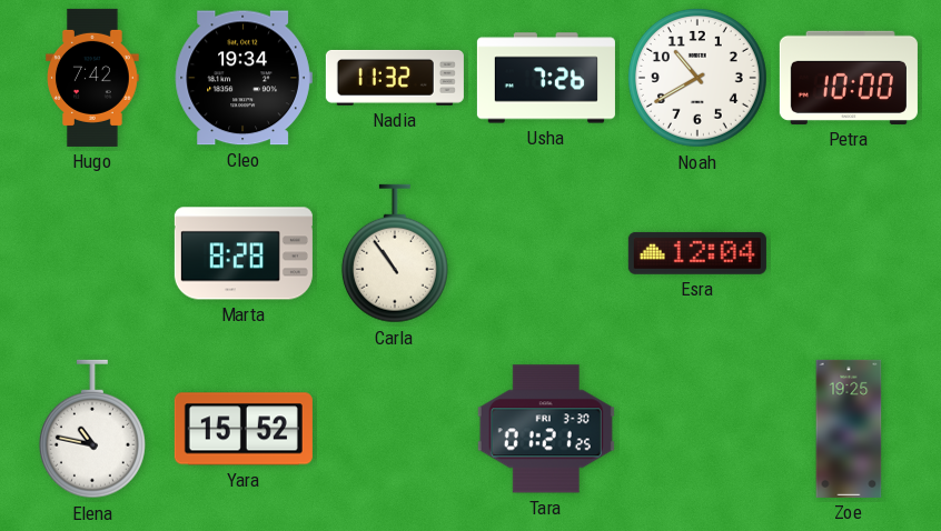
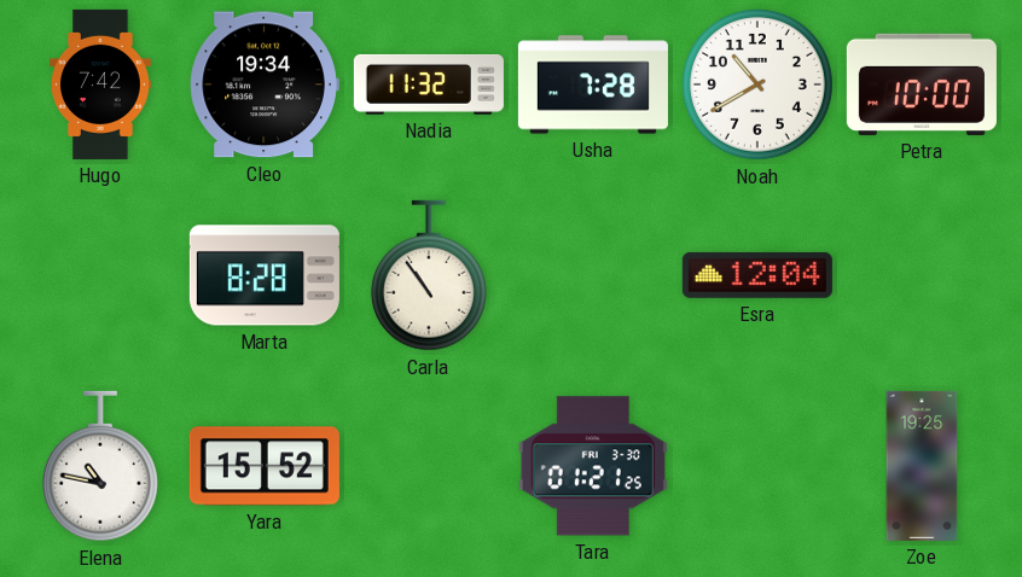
Usha: 7:26 -> 7:28 (593, 84)
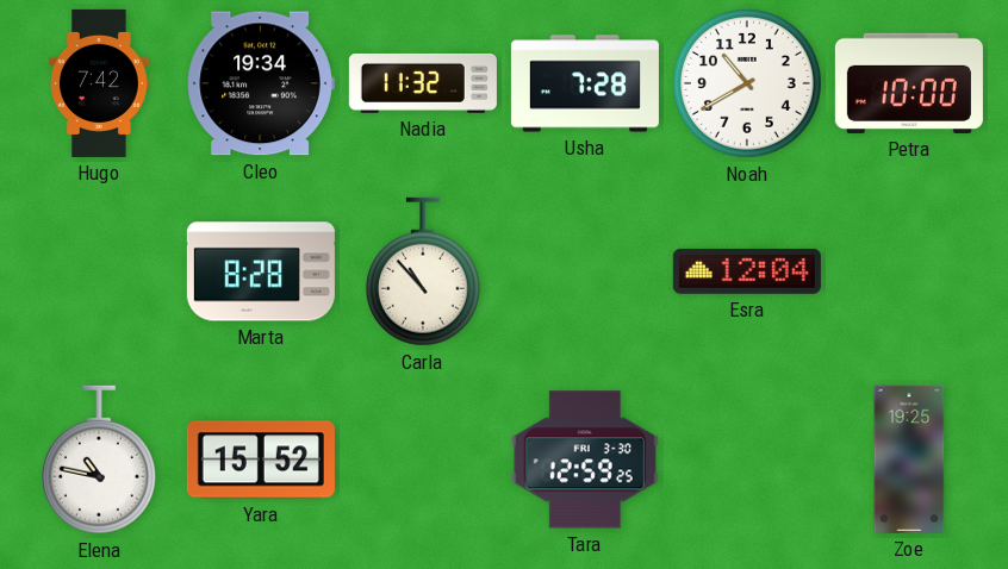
Carla: 10:54 -> 10:53 (423, 271)
Tara: 01:21 -> 12:59 (585, 459)
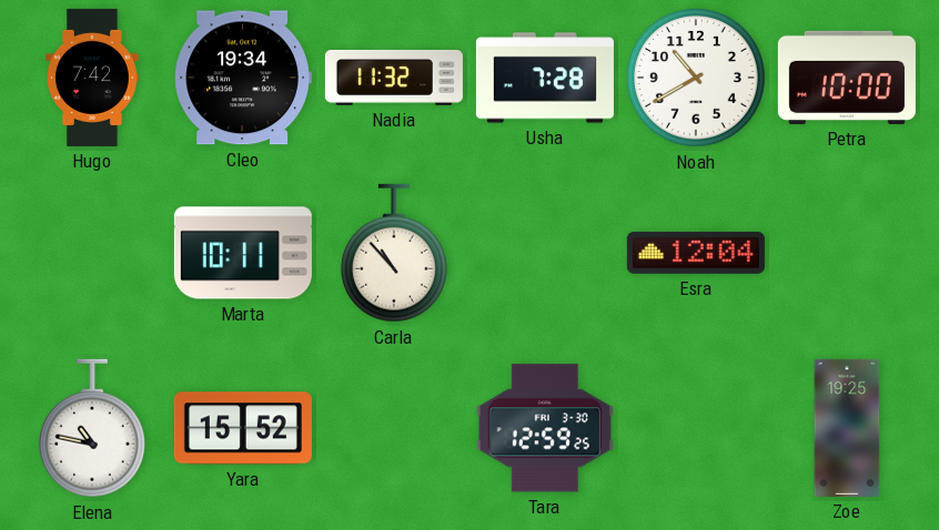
Marta: 8:28 -> 10:11 (243, 253)
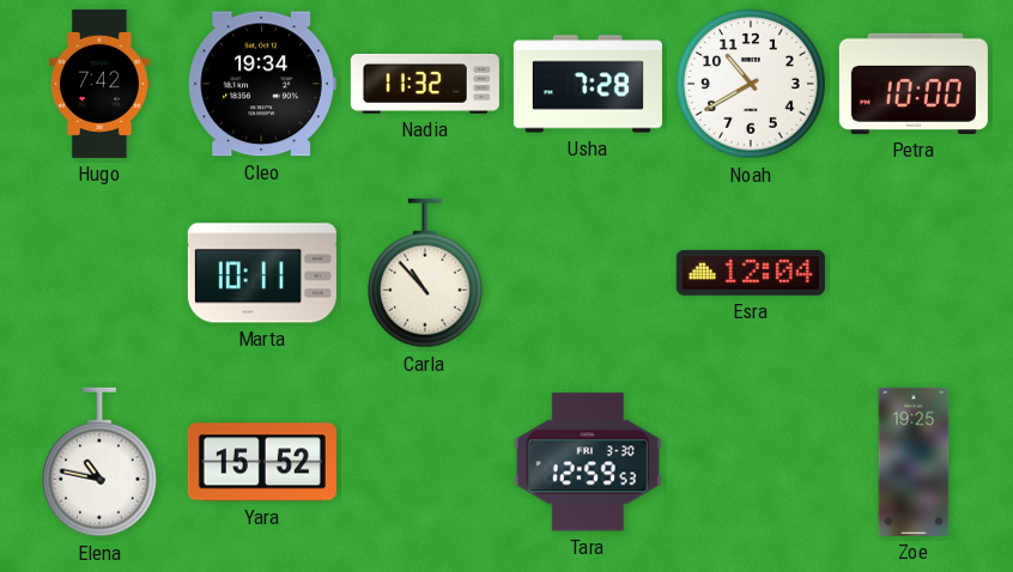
Tara: 12:59:25 -> 12:59:53 (588, 462)
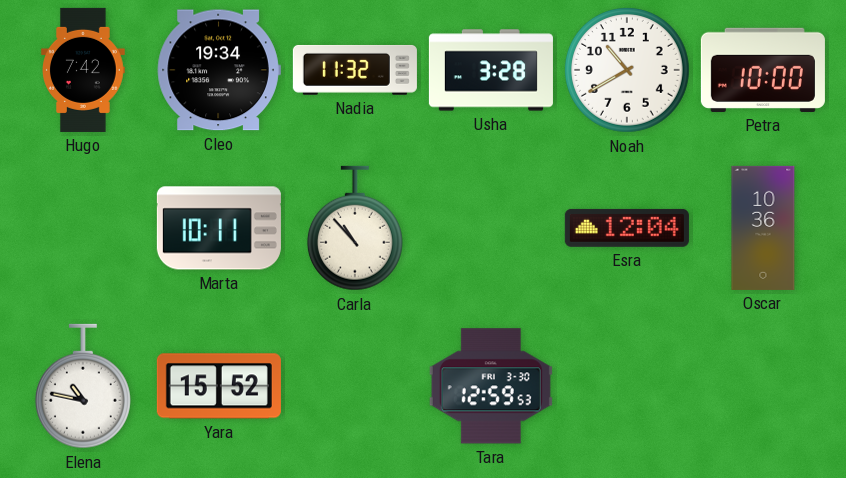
Usha: 7:28 -> 3:28 (491, 70)
Oscar: none -> 10:36 (763, 228)
Zoe: 19:25 -> none (914, 462)
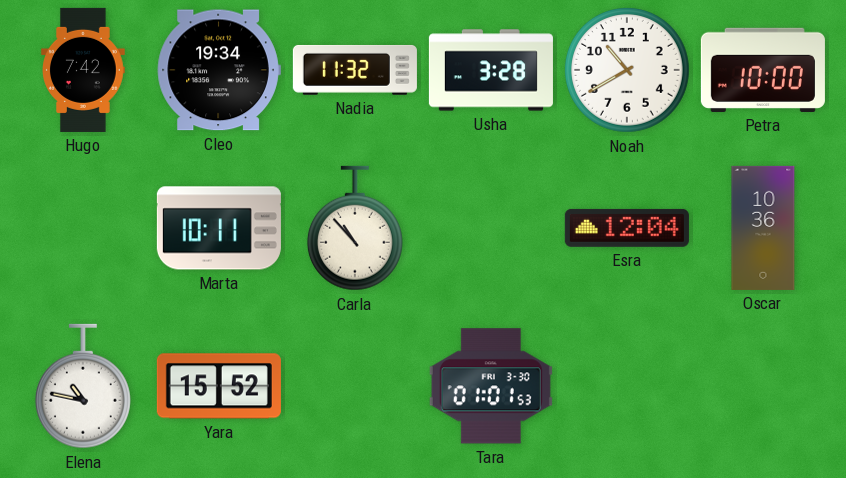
Tara: 12:59 -> 01:01 (491, 386)
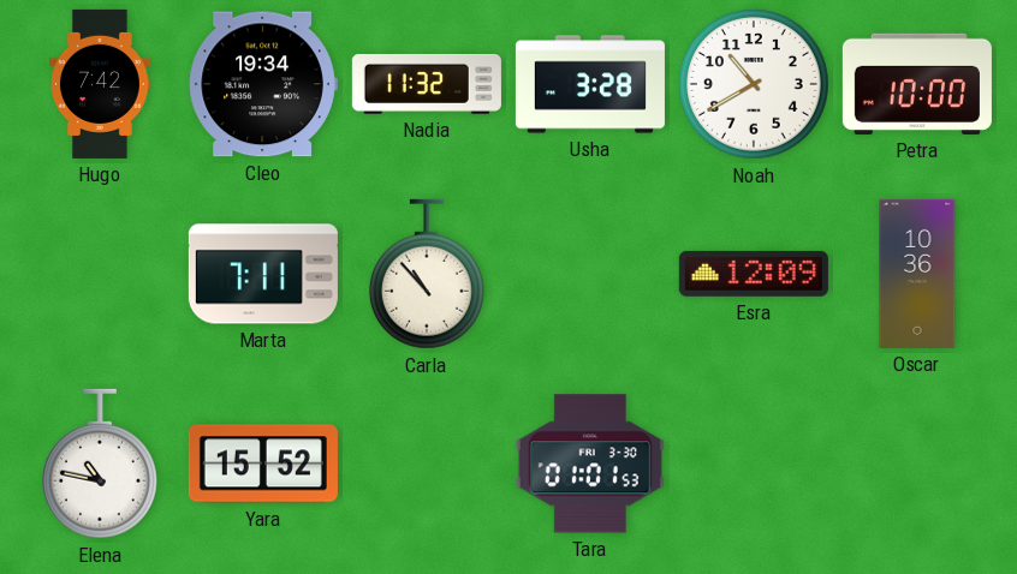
Marta: 10:11 -> 7:11 (263, 274)
Esra: 12:04 -> 12:09 (754, 274)
